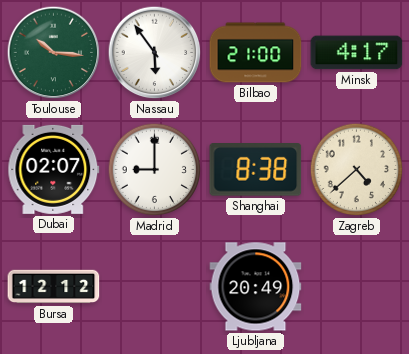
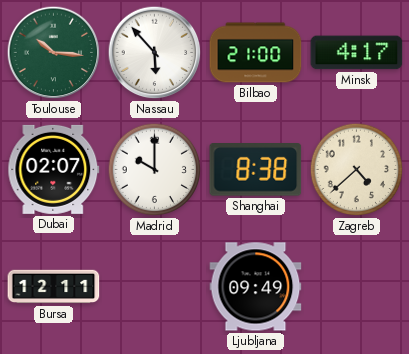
Nassau: 5:54 -> 5:53 (155, 53)
Madrid: 9:00 -> 10:00 (155, 170)
Bursa: 12:12 -> 12:11 (54, 287)
Ljubljana: 20:49 -> 09:49 (256, 287)
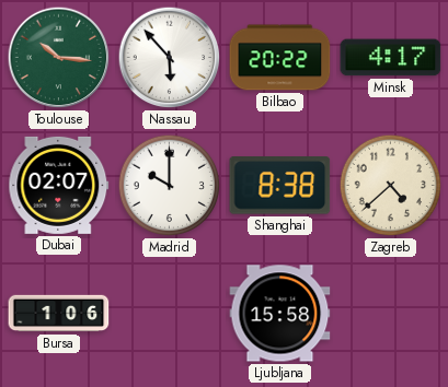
Bilbao: 21:00 -> 20:22 (280, 58)
Bursa: 12:11 -> 1:06 (59, 314)
Ljubljana: 09:49 -> 15:58 (280, 314)
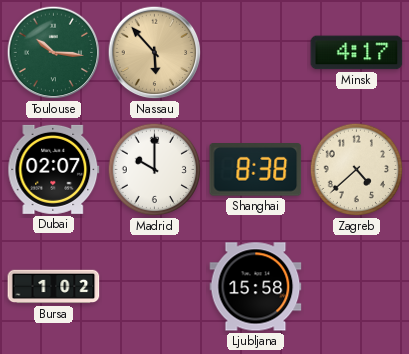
Nassau dial: white -> champagne (155, 53)
Bilbao: 20:22 -> none (280, 58)
Bursa: 1:06 -> 1:02 (54, 287)
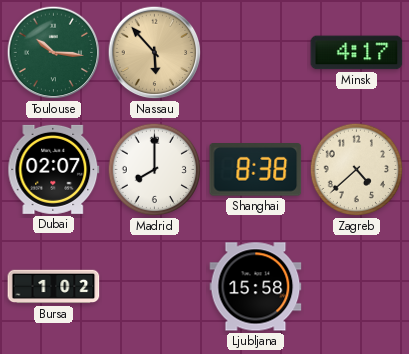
Madrid: 10:00 -> 8:00 (155, 170)
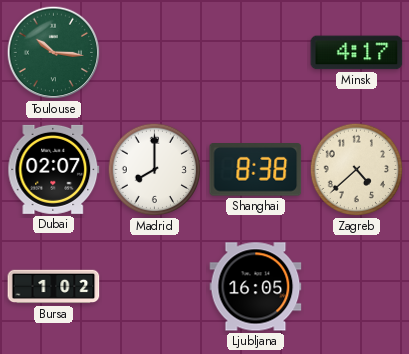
Nassau: 5:53 -> none (155, 53)
Ljubljana: 15:58 -> 16:05 (256, 287)
